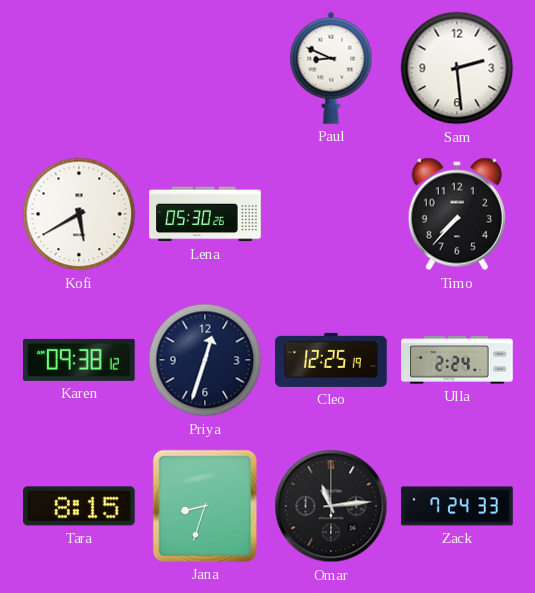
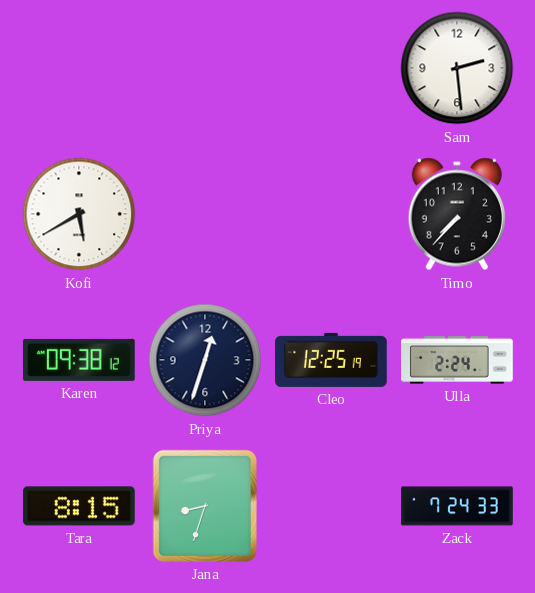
Paul: 8:49 -> none (331, 68)
Lena: 05:30 -> none (205, 214)
Omar: 11:14 -> none (331, 506)
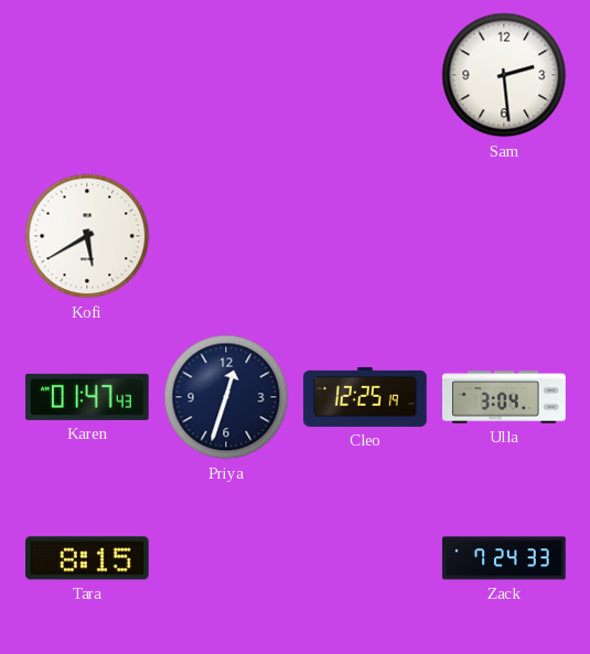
Timo: 7:37 -> none (457, 214)
Karen: 09:38 -> 01:47 (88, 397)
Ulla: 2:24 -> 3:04 (504, 397)
Jana: 8:33 -> none (205, 506)
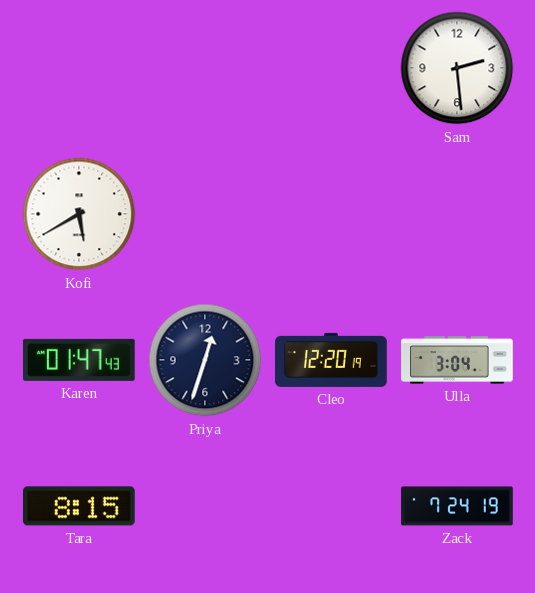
Cleo: 12:25 -> 12:20 (331, 360)
Zack: 7:24:33 -> 7:24:19 (457, 506)
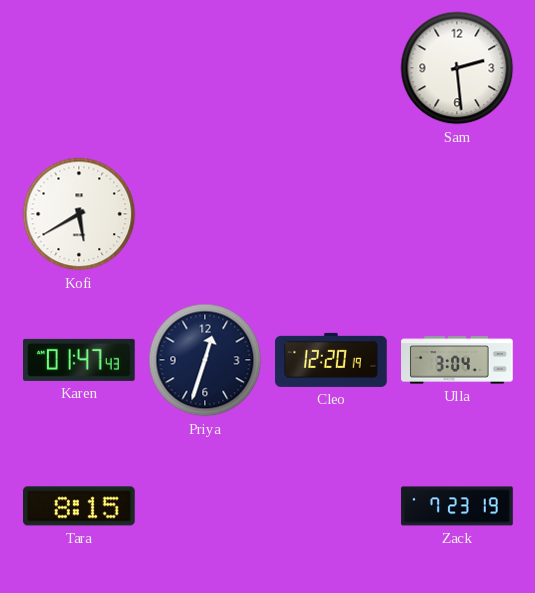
Zack: 7:24 -> 7:23 (457, 506)
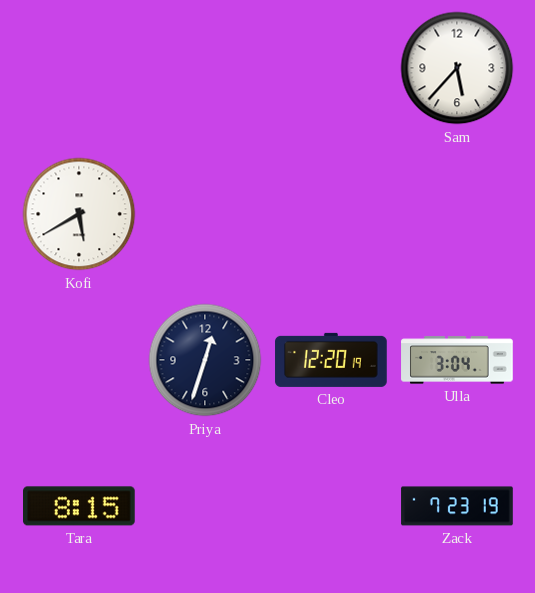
Sam: 2:29 -> 5:37 (457, 68)
Karen: 01:47 -> none (80, 360)
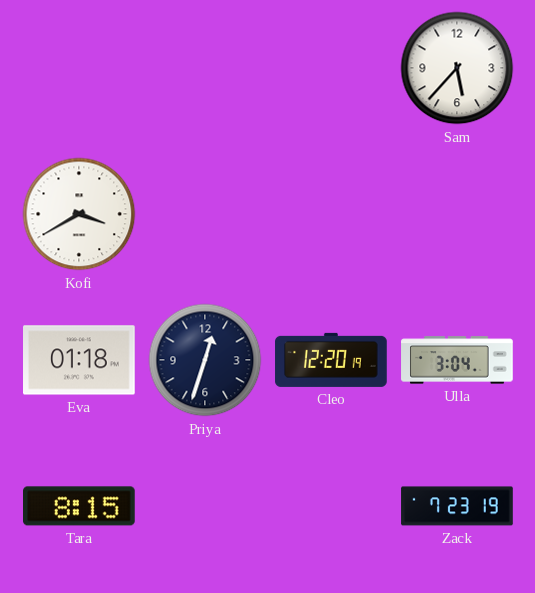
Kofi: 5:40 -> 3:40 (79, 214)
Eva: none -> 01:18 (80, 360)
